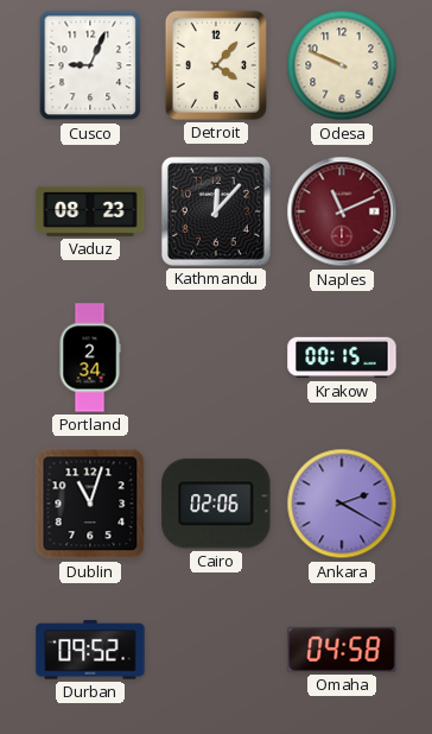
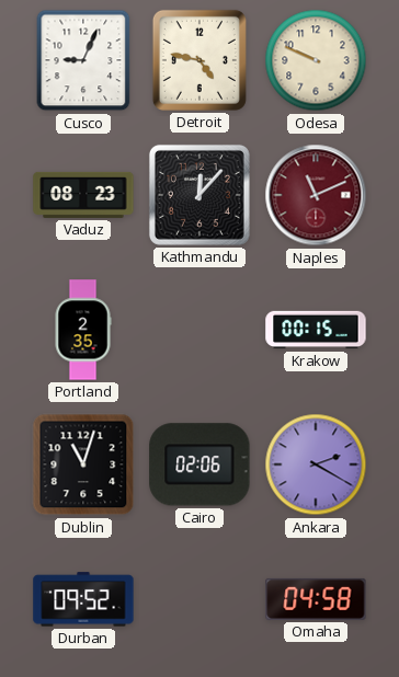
Detroit: 4:07 -> 4:47 (200, 60)
Portland: 2:34 -> 2:35 (83, 330)
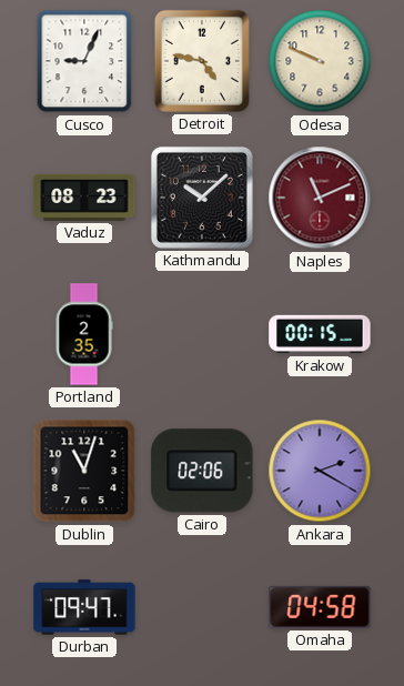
Kathmandu: 12:07 -> 10:08 (202, 198)
Durban: 09:52 -> 09:47 (84, 607)
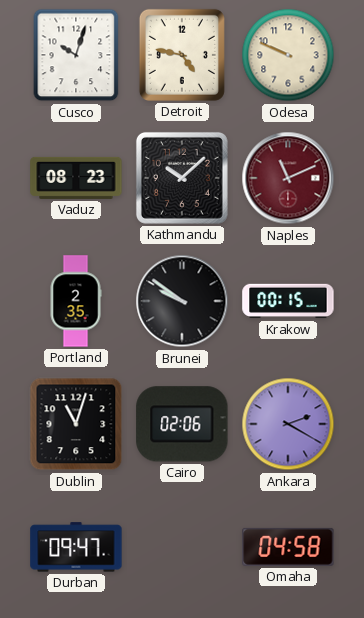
Cusco: 9:04 -> 10:03 (76, 55)
Brunei: none -> 9:51 (182, 301)
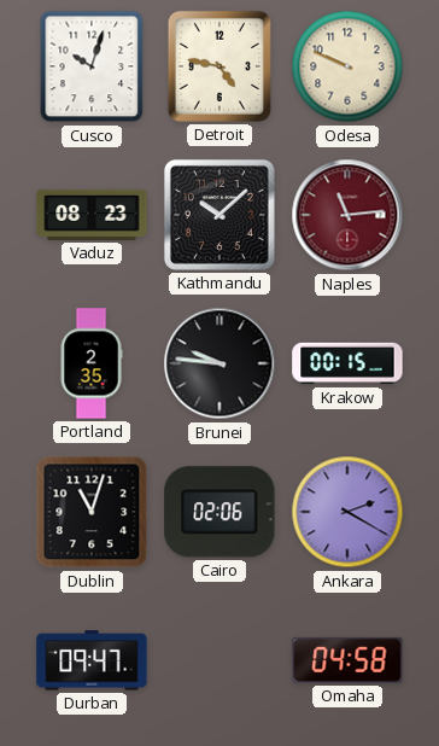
Naples: 11:11 -> 11:14 (347, 215)
Brunei: 9:51 -> 9:46 (219, 363)
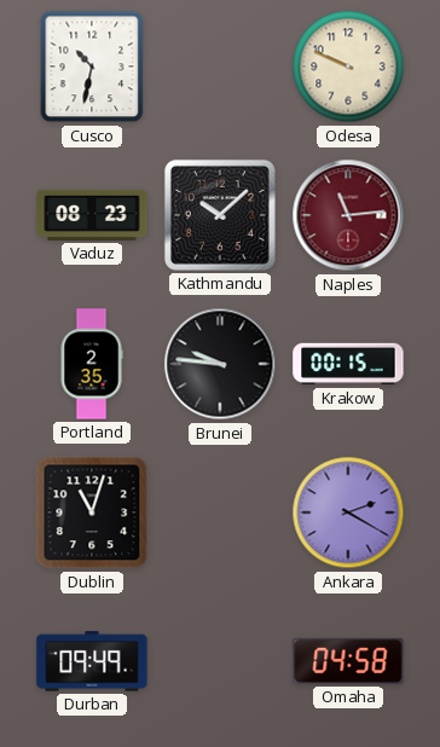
Cusco: 10:03 -> 10:32 (92, 66)
Detroit: 4:47 -> none (219, 66)
Cairo: 02:06 -> none (219, 512)
Durban: 09:47 -> 09:49 (92, 661)
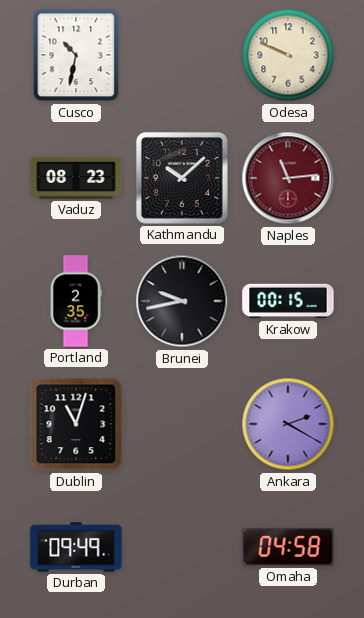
Brunei: 9:46 -> 9:43 (182, 301)
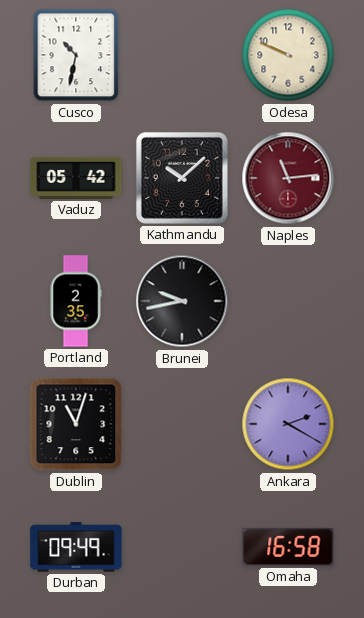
Vaduz: 08:23 -> 05:42 (76, 178)
Krakow: 00:15 -> none (288, 301)
Omaha: 04:58 -> 16:58 (288, 547)
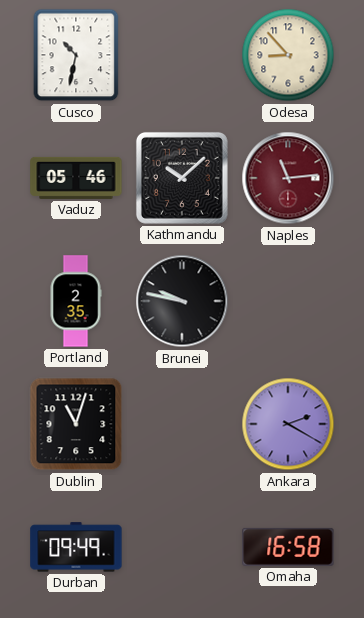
Odesa: 9:49 -> 8:53 (288, 55)
Vaduz: 05:42 -> 05:46 (76, 178)
Brunei: 9:43 -> 9:47 (182, 301)
